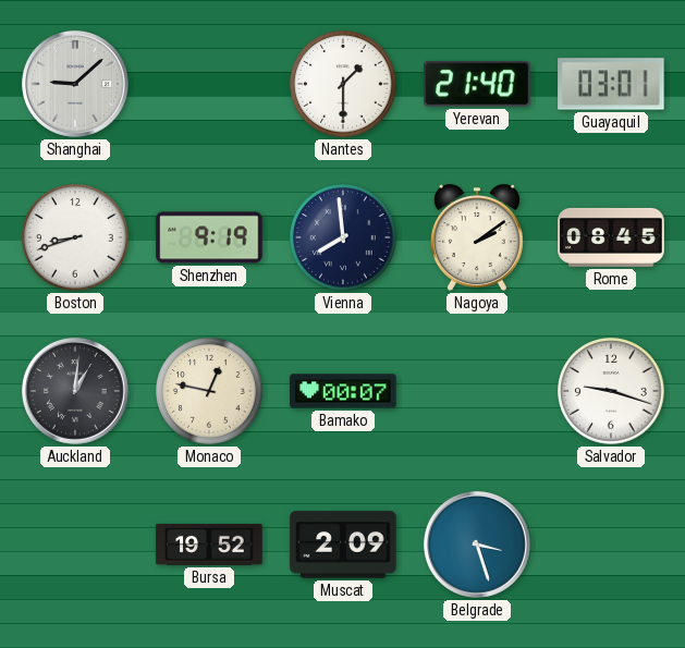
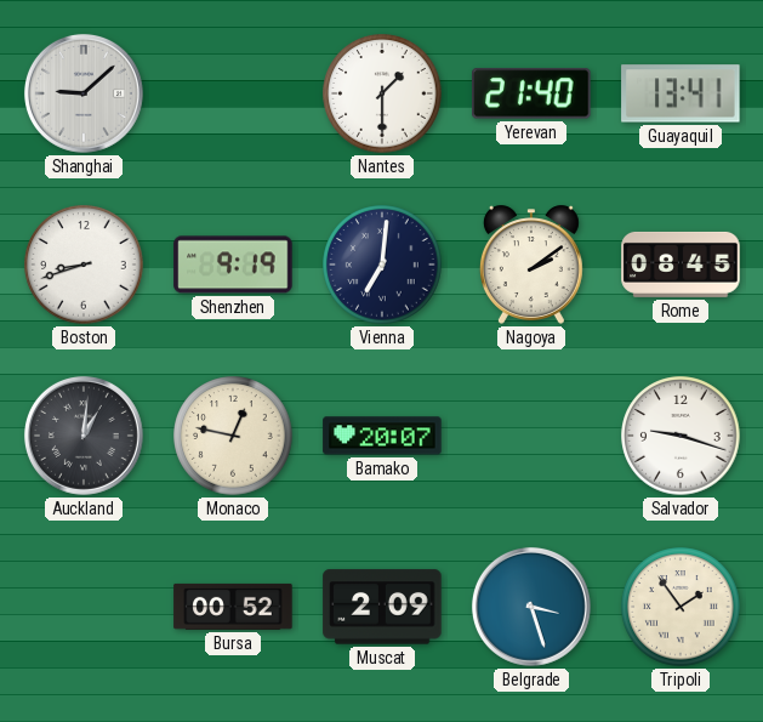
Guayaquil: 03:01 -> 13:41 (681, 93)
Vienna: 7:59 -> 7:01 (382, 265)
Bamako: 00:07 -> 20:07 (382, 436)
Bursa: 19:52 -> 00:52 (233, 607)
Tripoli: none -> 1:54 (681, 607)
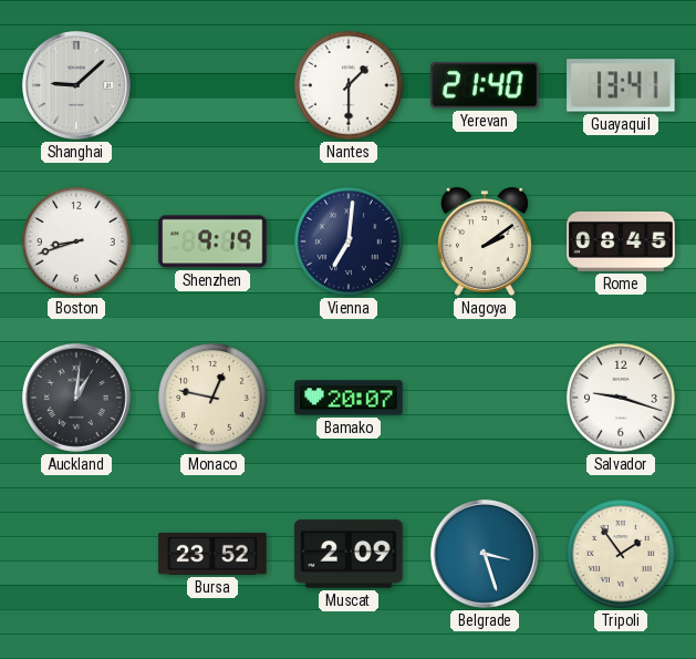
Bursa: 00:52 -> 23:52 (212, 554)
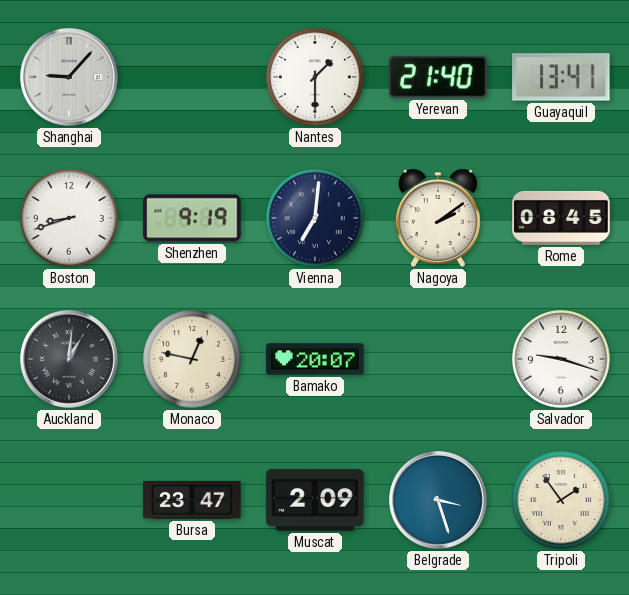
Shanghai: 9:08 -> 9:07 (69, 77)
Bursa: 23:52 -> 23:47 (192, 500)
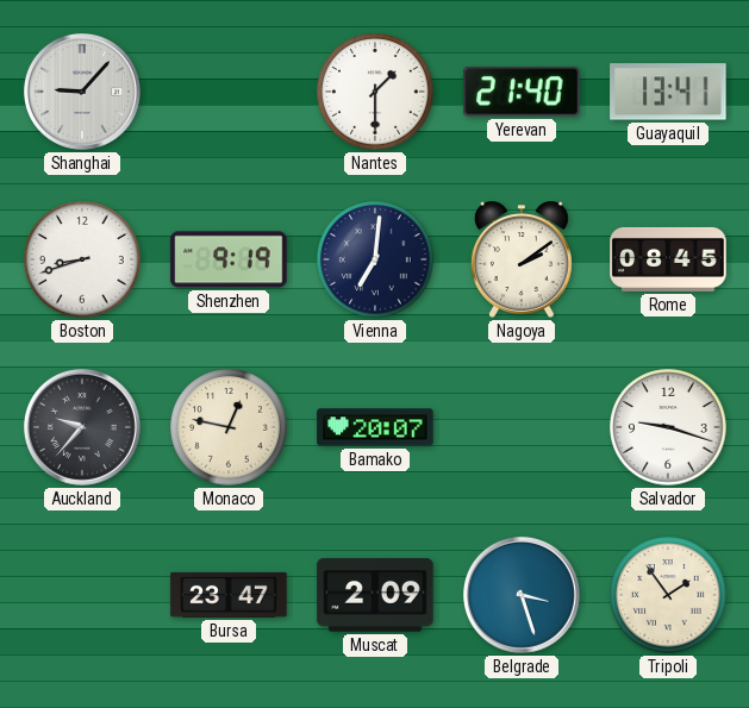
Auckland: 1:01 -> 9:37 (82, 427)
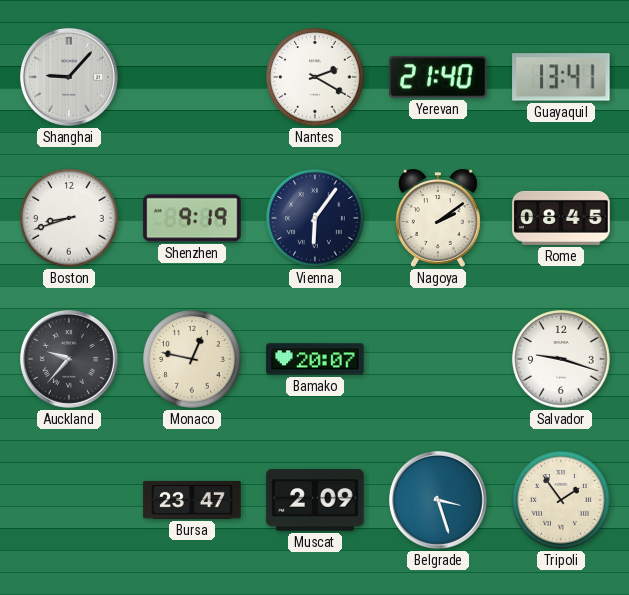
Nantes: 1:30 -> 2:20 (315, 77)
Vienna: 7:01 -> 6:06 (315, 218)
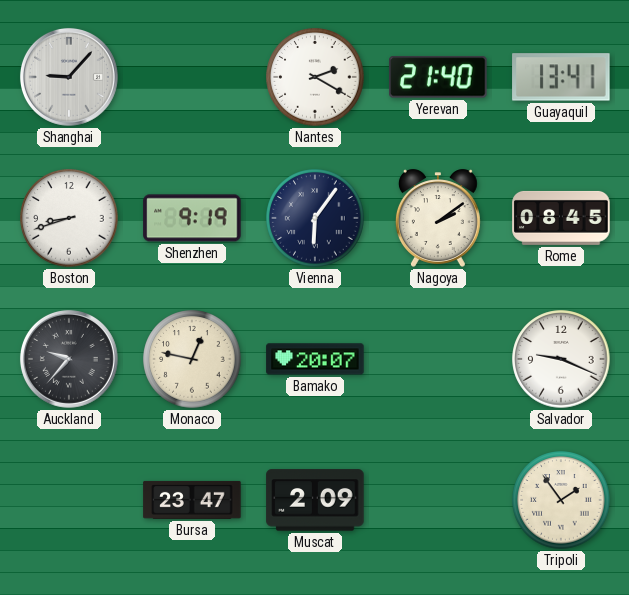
Salvador: 9:18 -> 9:19 (561, 359)
Belgrade: 3:27 -> none (438, 500)
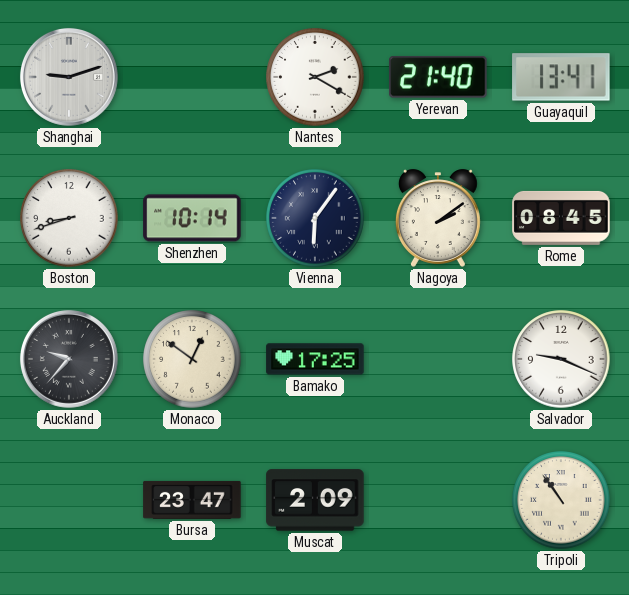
Shanghai: 9:07 -> 9:12 (69, 77)
Shenzhen: 9:19 -> 10:14 (192, 218)
Monaco: 12:47 -> 12:51 (192, 359)
Bamako: 20:07 -> 17:25 (315, 359)
Tripoli: 1:54 -> 10:54 (561, 500)
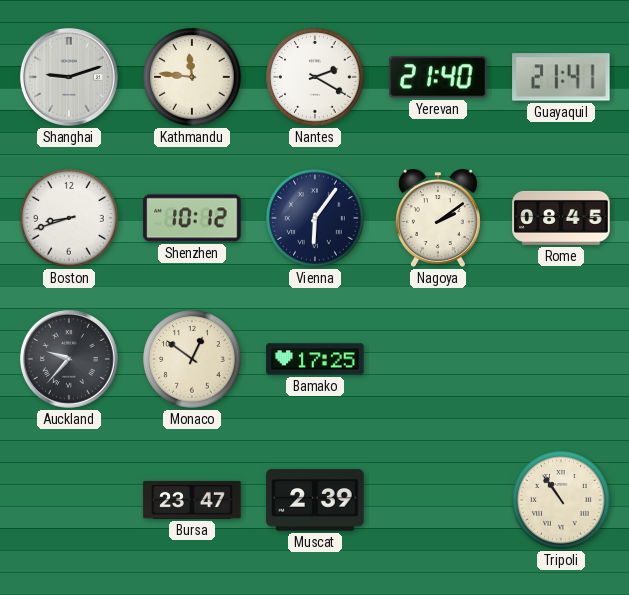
Kathmandu: none -> 11:46 (192, 77)
Guayaquil: 13:41 -> 21:41 (561, 77)
Shenzhen: 10:14 -> 10:12 (192, 218)
Salvador: 9:19 -> none (561, 359)
Muscat: 2:09 -> 2:39 (315, 500)
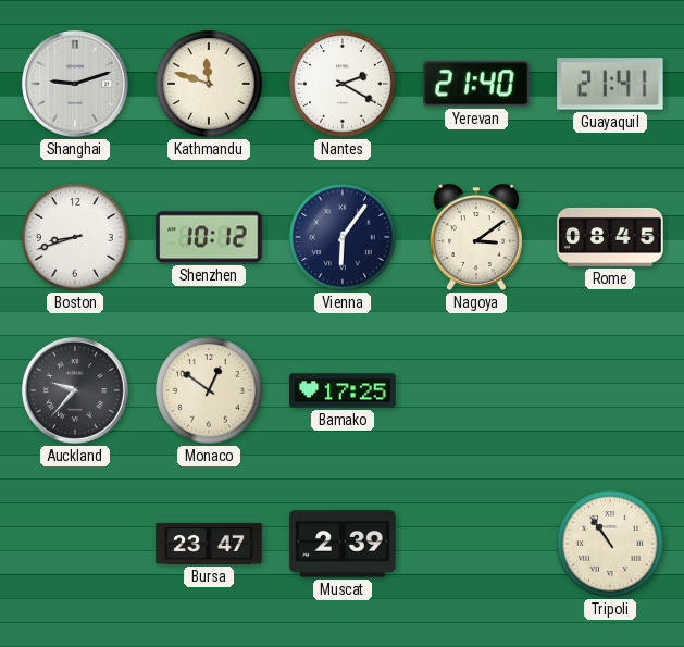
Kathmandu: 11:46 -> 11:48 (209, 84)
Nagoya: 2:09 -> 3:09 (476, 237)
